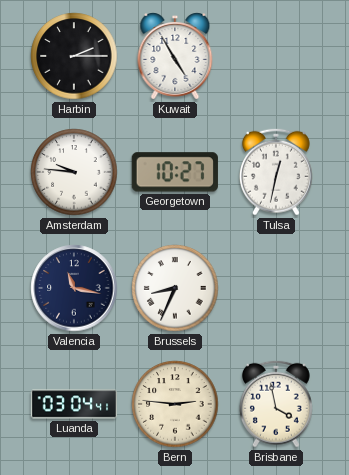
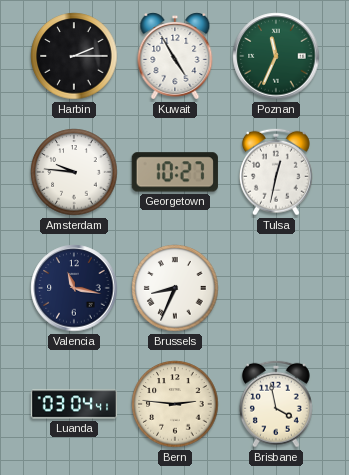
Poznan: none -> 11:34 (276, 56)
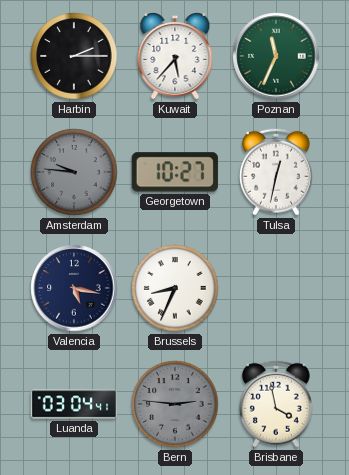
Kuwait: 4:55 -> 5:37 (175, 56)
Amsterdam dial: white -> grey (74, 172)
Valencia: 11:17 -> 5:17 (74, 288)
Bern dial: cream -> grey (175, 404)
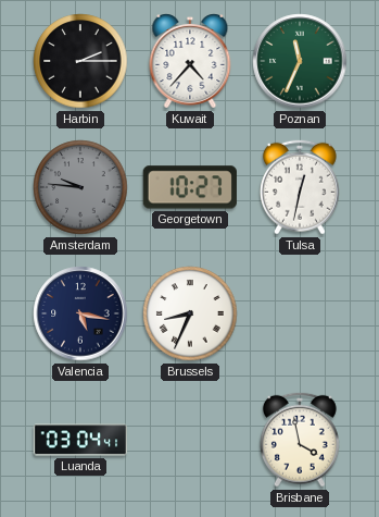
Kuwait: 5:37 -> 4:37 (190, 61)
Bern: 2:46 -> none (175, 404)
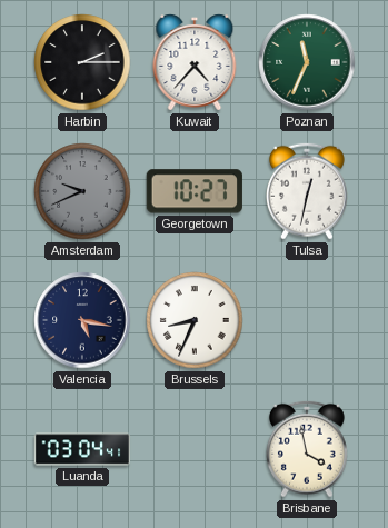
Amsterdam: 9:46 -> 9:41 (82, 191)
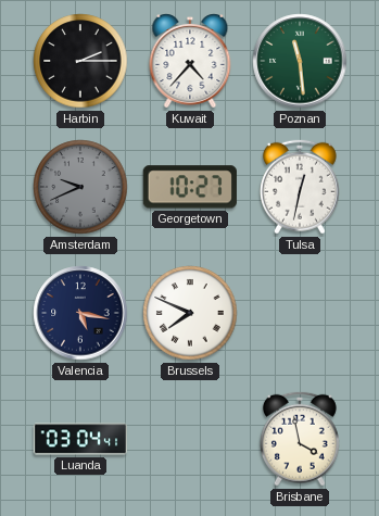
Poznan: 11:34 -> 11:29 (300, 61)
Brussels: 8:34 -> 7:49 (190, 313)
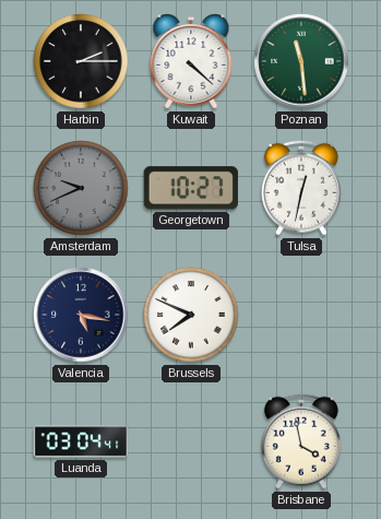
Kuwait: 4:37 -> 4:22 (191, 61)
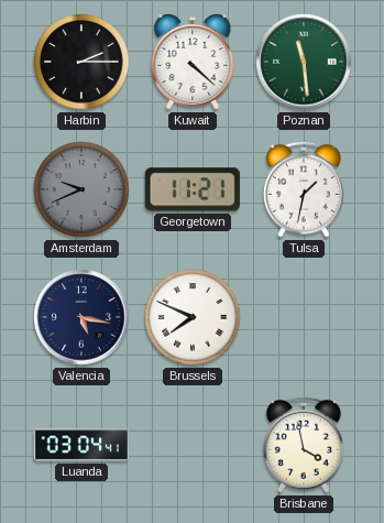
Georgetown: 10:27 -> 11:21 (193, 189)
Tulsa: 12:32 -> 1:32 (304, 189)
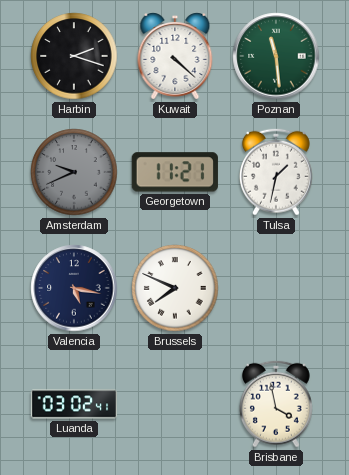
Harbin: 2:15 -> 2:18 (74, 56)
Luanda: 03:04 -> 03:02 (74, 404)
